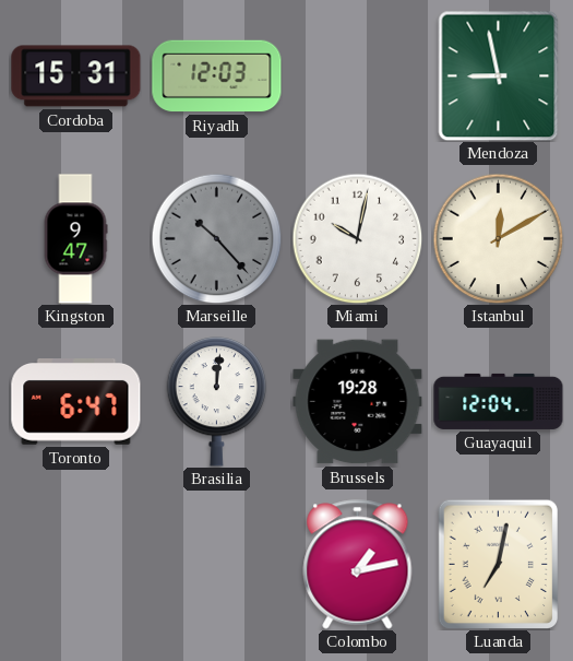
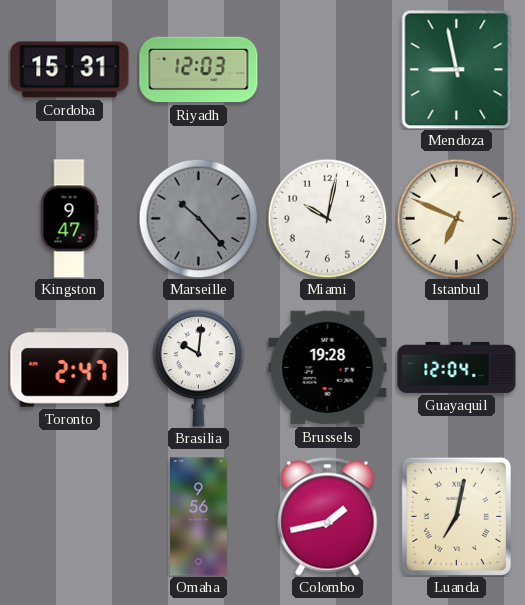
Istanbul: 12:10 -> 6:49 (456, 218)
Toronto: 6:47 -> 2:47 (70, 368)
Brasilia: 12:01 -> 10:01 (199, 367)
Omaha: none -> 9:56 (199, 517)
Colombo: 1:13 -> 1:43 (328, 517)
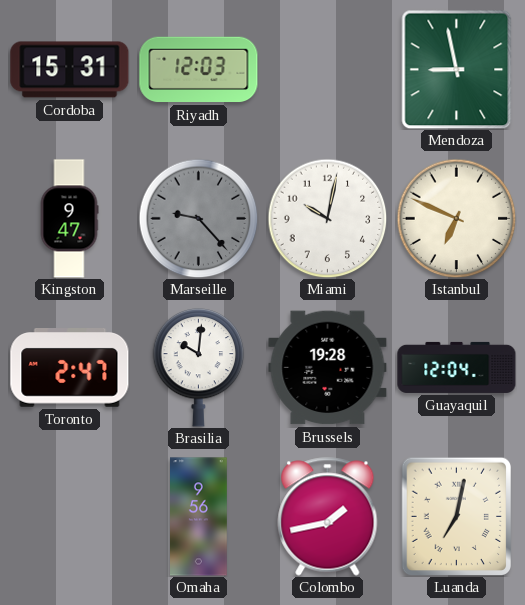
Marseille: 10:23 -> 9:23 (198, 218)
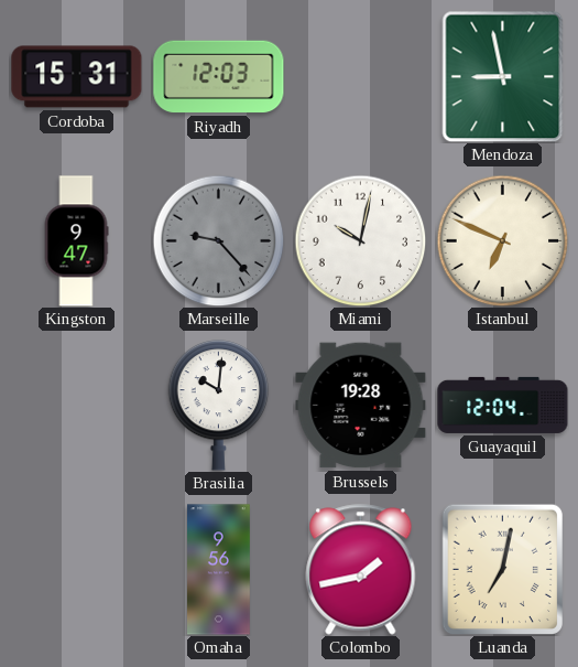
Toronto: 2:47 -> none (70, 368)
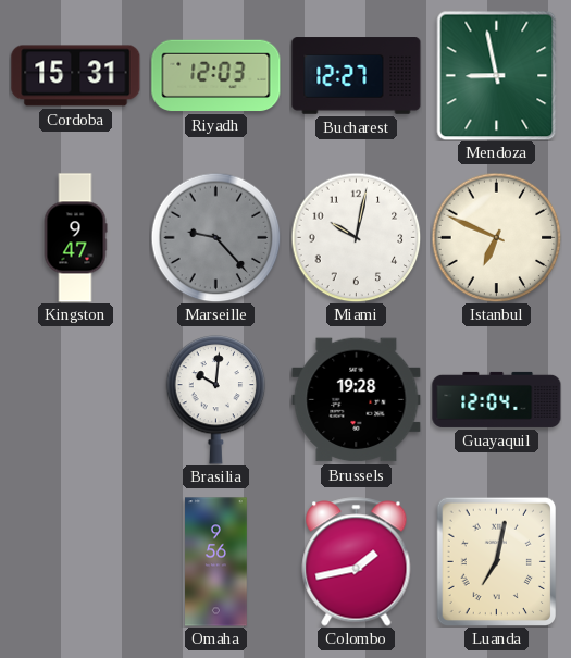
Bucharest: none -> 12:27 (357, 76)
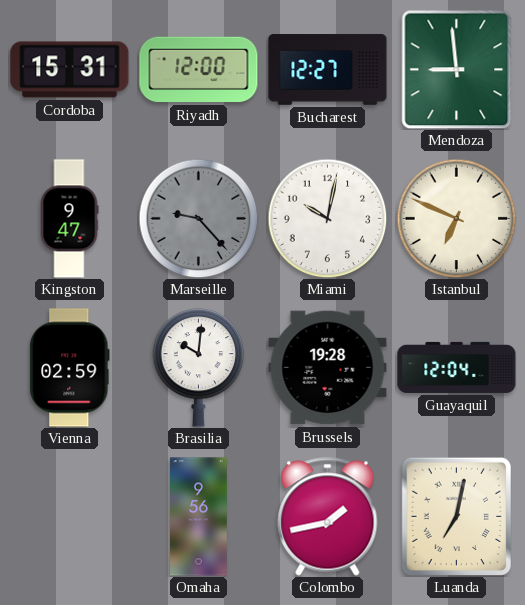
Riyadh: 12:03 -> 12:00 (199, 70)
Mendoza: 8:58 -> 8:59 (457, 69)
Vienna: none -> 02:59 (70, 368)
